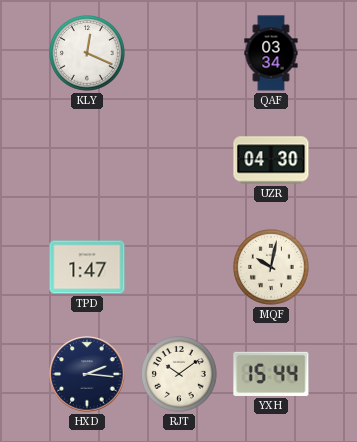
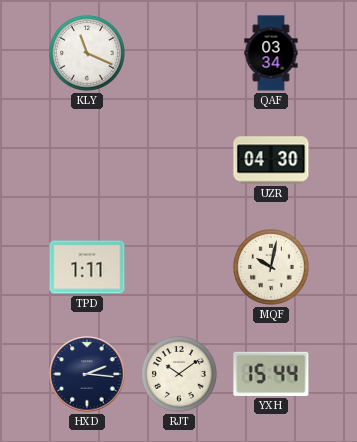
KLY: 12:19 -> 11:19 (88, 54)
TPD: 1:47 -> 1:11 (87, 267)
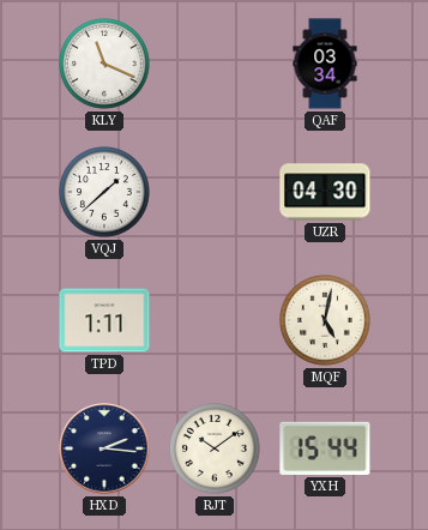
VQJ: none -> 1:38 (106, 193)
MQF: 10:02 -> 5:02 (326, 321)
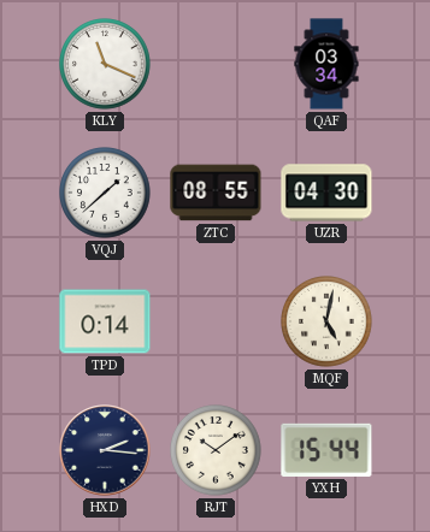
ZTC: none -> 08:55 (216, 193)
TPD: 1:11 -> 0:14 (105, 321)
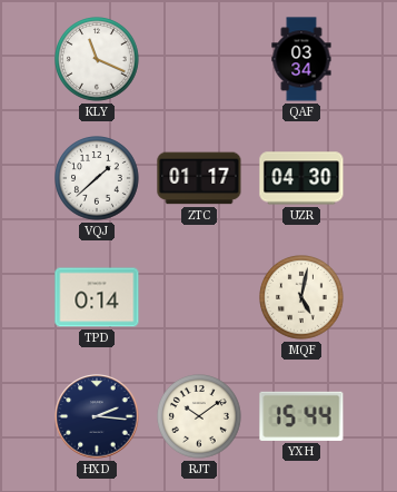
ZTC: 08:55 -> 01:17 (199, 178)
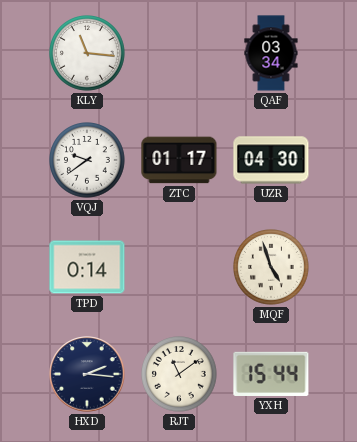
KLY: 11:19 -> 11:16 (88, 54)
VQJ: 1:38 -> 9:39 (88, 161)
MQF: 5:02 -> 4:57 (272, 268)
RJT: 10:09 -> 11:09 (180, 375)
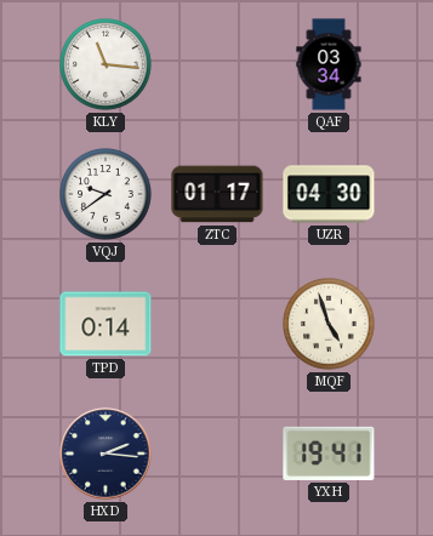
RJT: 11:09 -> none (180, 375)
YXH: 15:44 -> 19:41 (329, 454)
